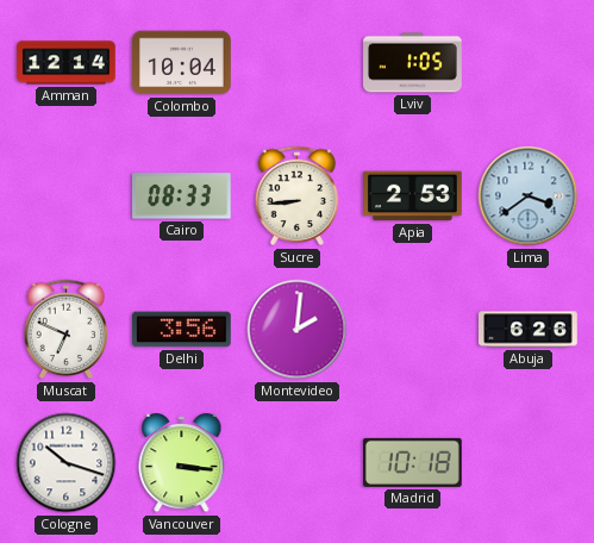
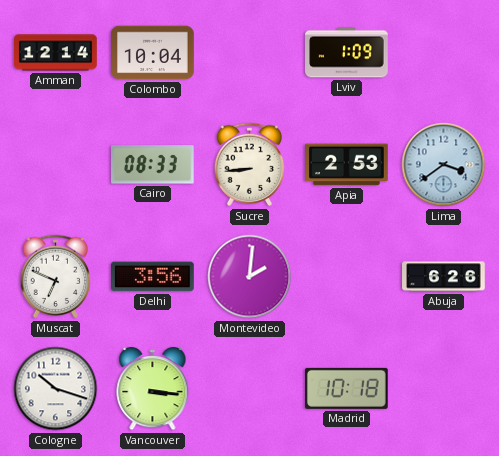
Lviv: 1:05 -> 1:09 (347, 53)
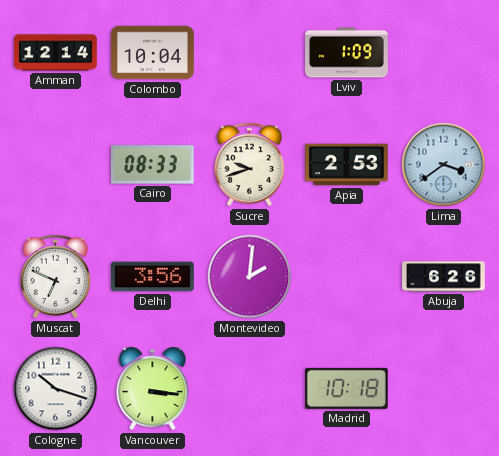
Sucre: 8:44 -> 9:42 (250, 165)
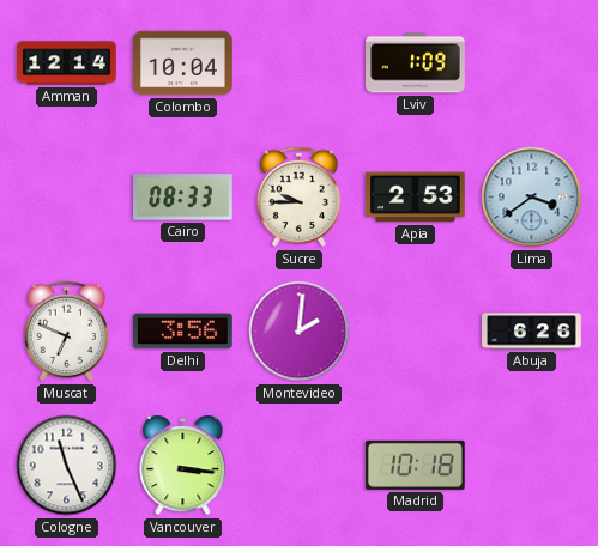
Sucre: 9:42 -> 9:45 (300, 198)
Cologne: 10:18 -> 11:26 (67, 466)
